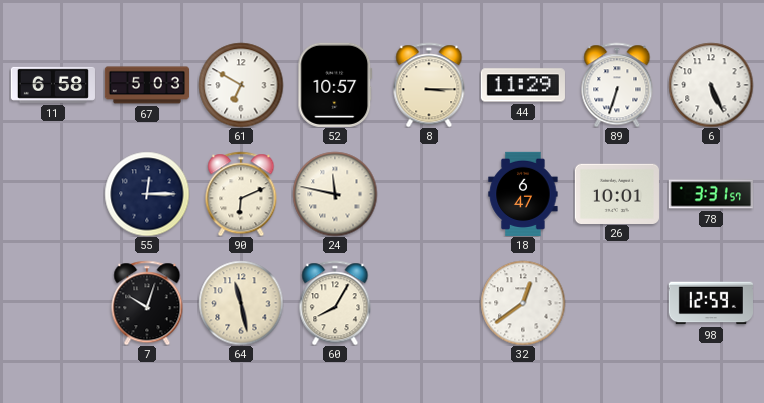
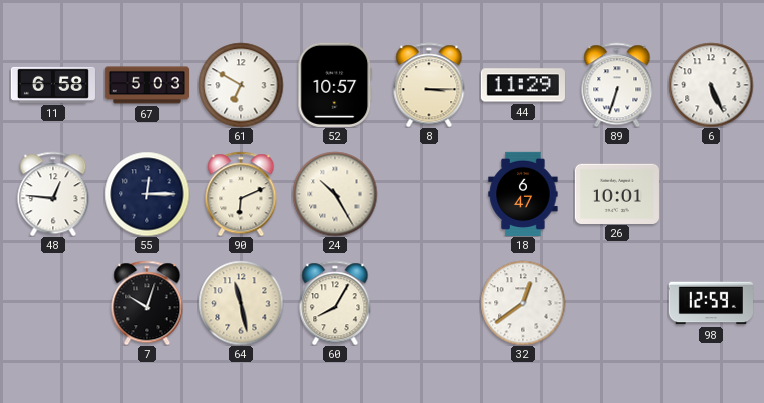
48: none -> 12:46 (53, 194)
24: 11:47 -> 10:25 (335, 194)
78: 3:31 -> none (710, 194)
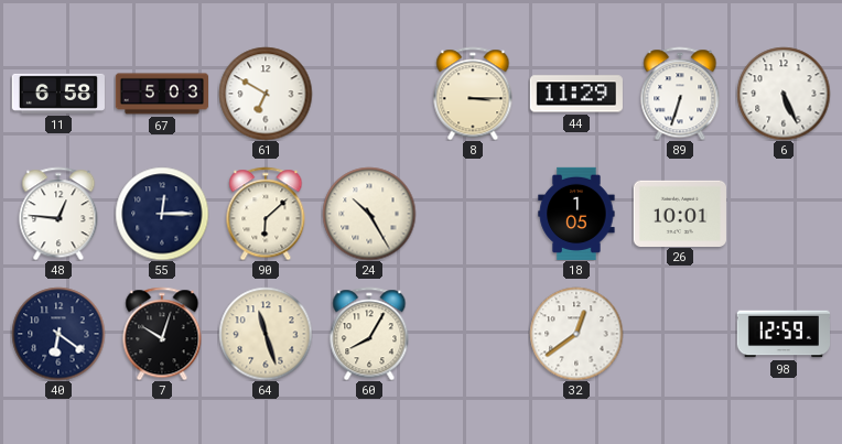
52: 10:57 -> none (335, 85)
90: 6:11 -> 6:08 (266, 214)
18: 6:47 -> 1:05 (576, 214)
40: none -> 6:21 (58, 334)
64: 11:28 -> 11:27 (266, 334)
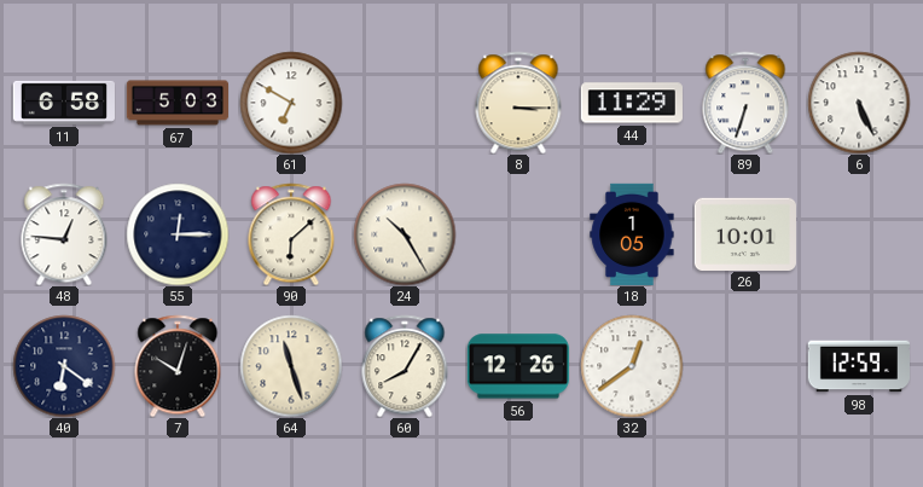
56: none -> 12:26 (518, 366)
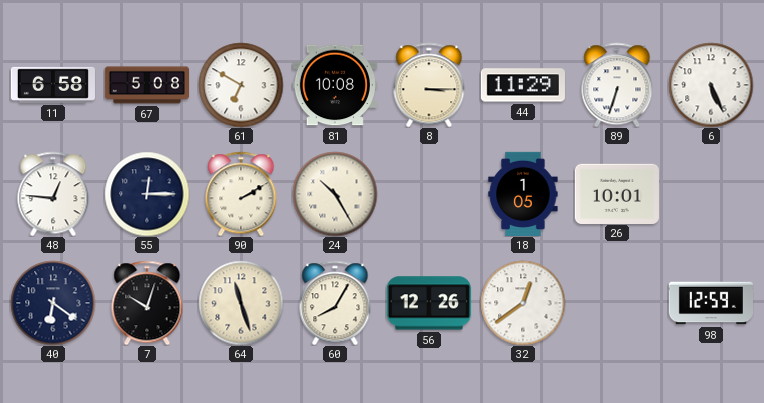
67: 5:03 -> 5:08 (146, 85)
81: none -> 10:08 (335, 85)
90: 6:08 -> 2:10 (241, 194)
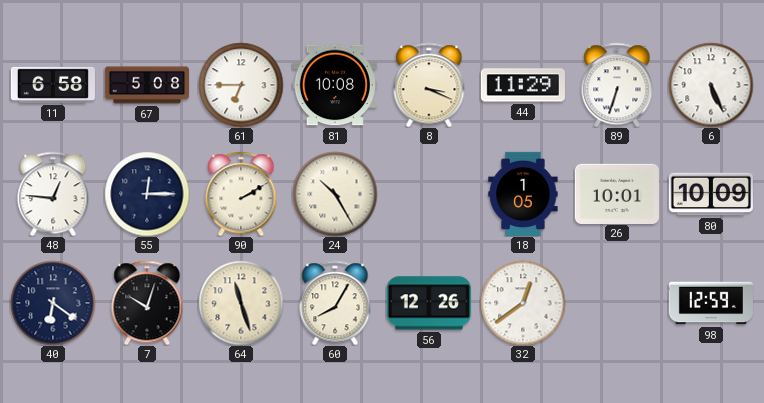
61: 6:50 -> 6:45 (241, 85)
8: 3:15 -> 3:19 (429, 85)
80: none -> 10:09 (711, 194)
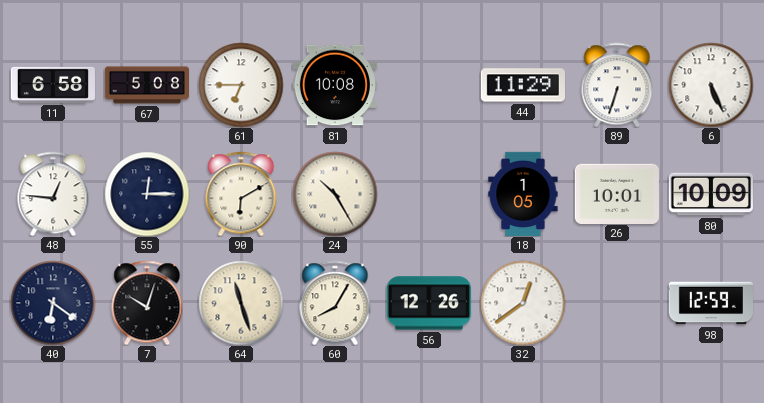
8: 3:19 -> none (429, 85)
90: 2:10 -> 6:10 (241, 194)
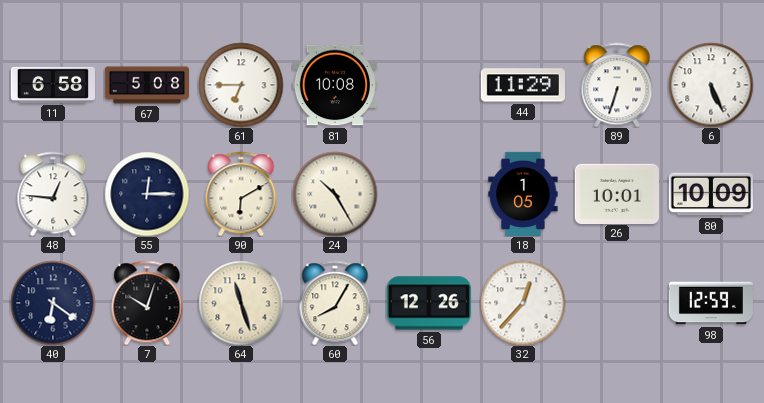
32: 12:39 -> 12:37 (523, 303)
